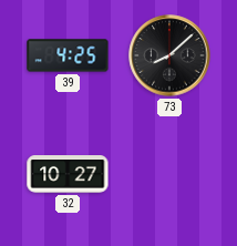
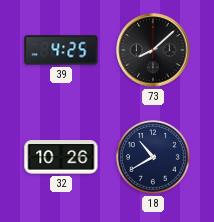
32: 10:27 -> 10:26 (61, 157)
18: none -> 10:40 (154, 158)
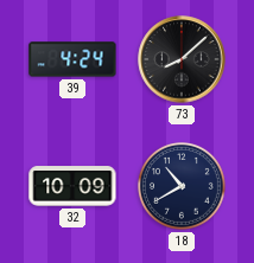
39: 4:25 -> 4:24 (72, 59)
32: 10:26 -> 10:09 (72, 186)
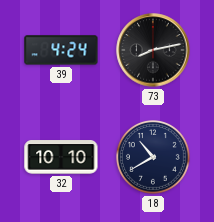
73: 8:08 -> 8:13 (153, 50)
32: 10:09 -> 10:10 (61, 157)
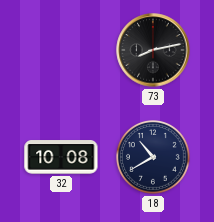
39: 4:24 -> none (61, 50)
32: 10:10 -> 10:08 (61, 157)
